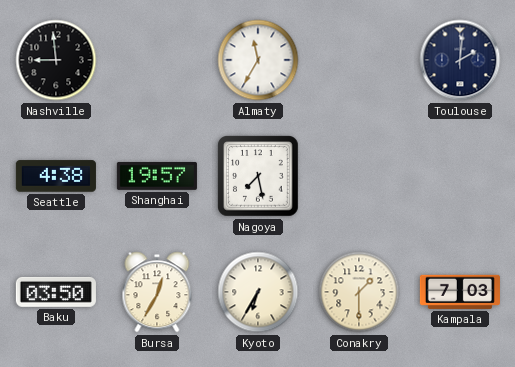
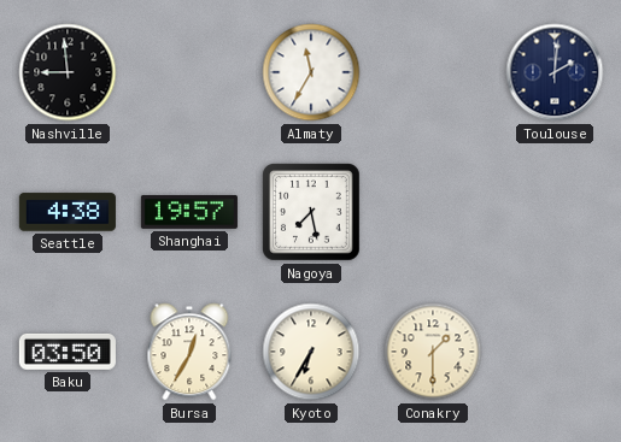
Kampala: 7:03 -> none (460, 292)
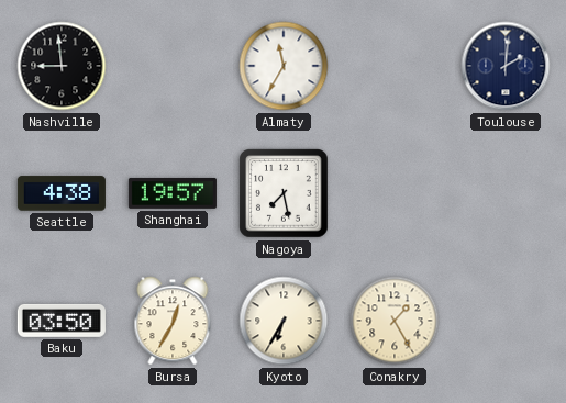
Conakry: 1:30 -> 1:25 (395, 321)
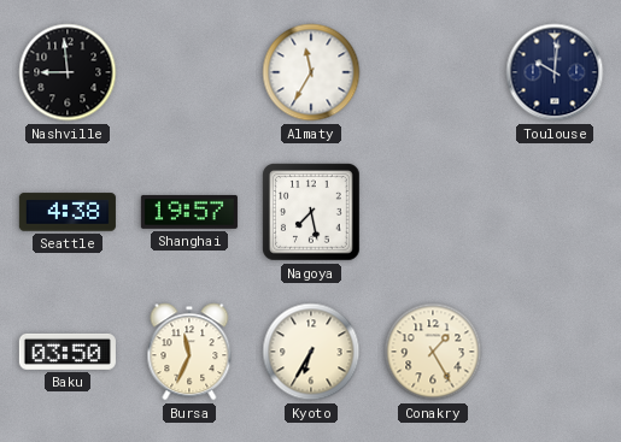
Toulouse: 2:01 -> 10:01 (555, 72)
Bursa: 12:35 -> 11:34 (189, 352)
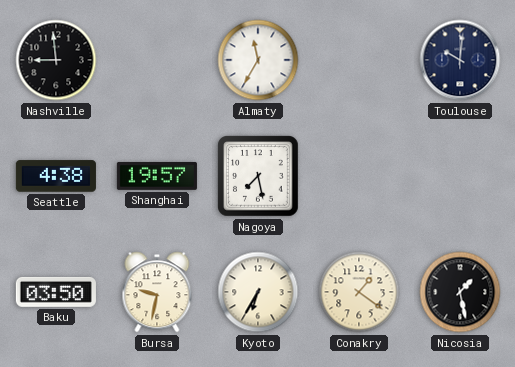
Bursa: 11:34 -> 9:32 (157, 292)
Conakry: 1:25 -> 1:21 (359, 292)
Nicosia: none -> 1:28 (460, 292)
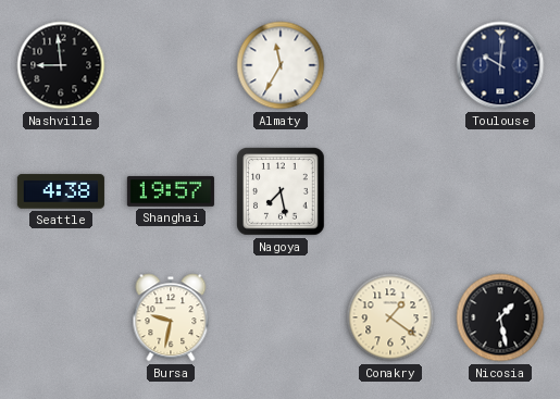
Baku: 03:50 -> none (56, 292)
Kyoto: 6:35 -> none (258, 292)
